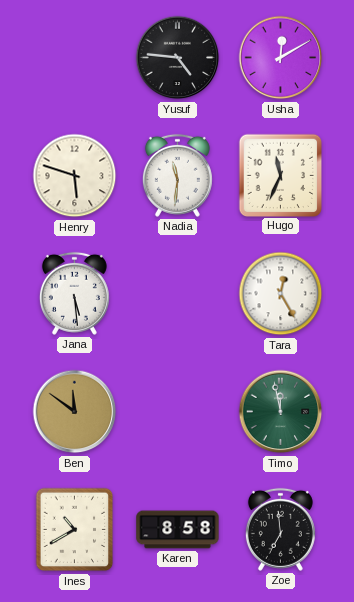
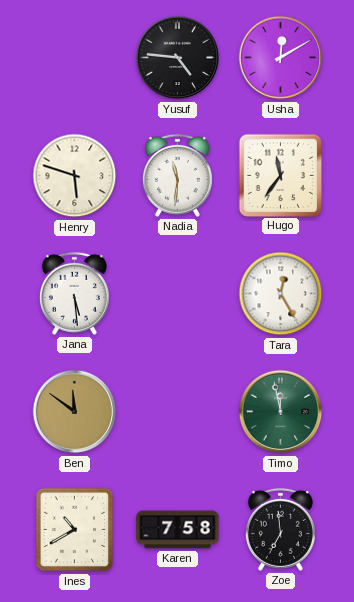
Hugo: 11:34 -> 11:36 (280, 175)
Karen: 8:58 -> 7:58 (178, 530)
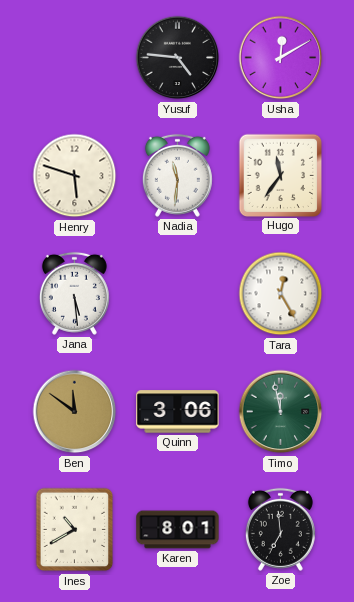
Quinn: none -> 3:06 (178, 412)
Karen: 7:58 -> 8:01 (178, 530)
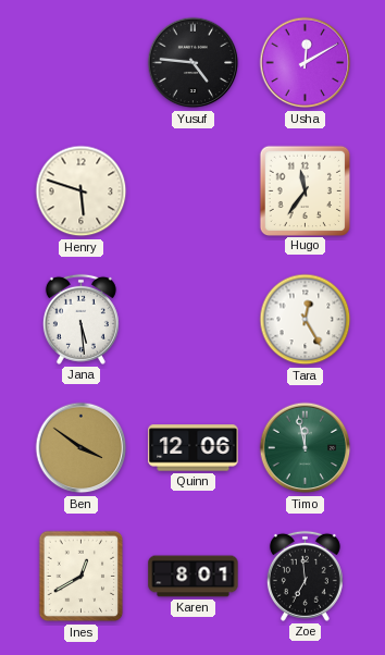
Nadia: 11:31 -> none (177, 175)
Ben: 11:51 -> 3:51 (82, 448)
Quinn: 3:06 -> 12:06 (194, 448)
Ines: 10:40 -> 12:40 (82, 577)
